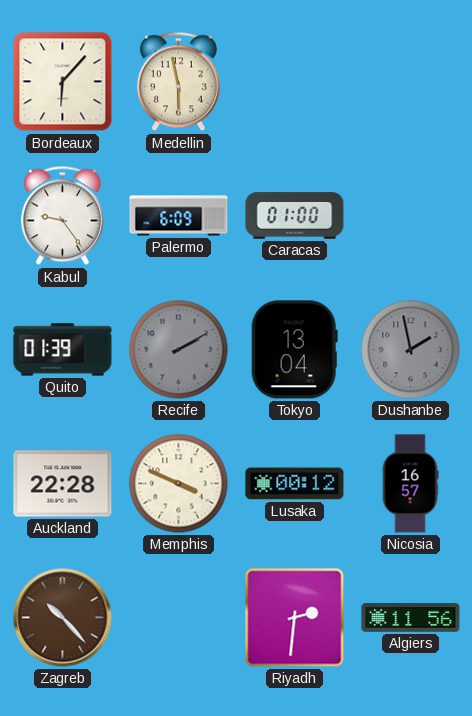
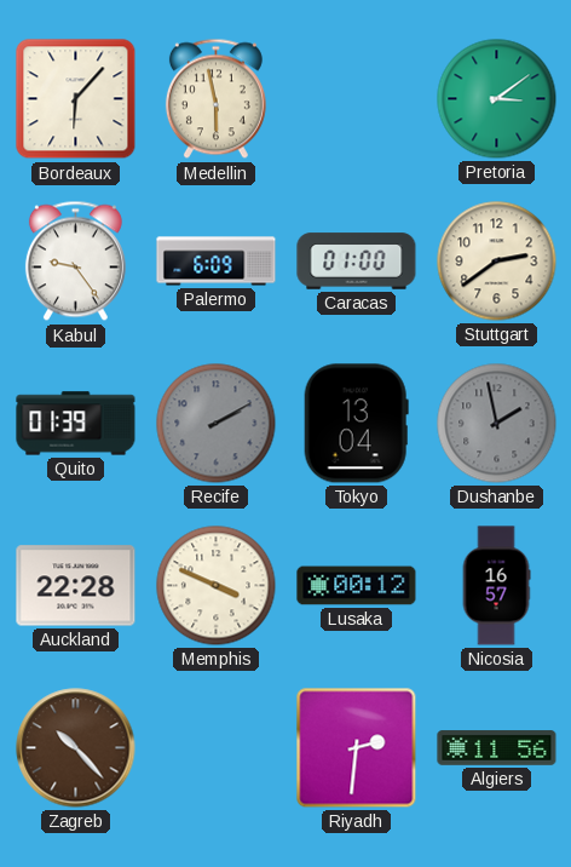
Pretoria: none -> 3:09 (497, 99)
Stuttgart: none -> 2:39 (497, 262)
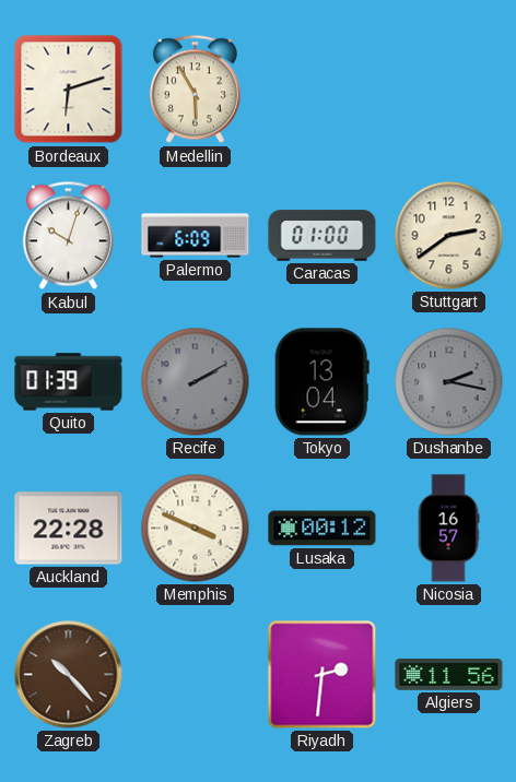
Bordeaux: 6:07 -> 6:12 (69, 90)
Medellin: 5:58 -> 5:55 (195, 90)
Pretoria: 3:09 -> none (497, 99)
Kabul: 9:24 -> 10:03 (68, 236)
Dushanbe: 1:58 -> 2:17 (449, 382)
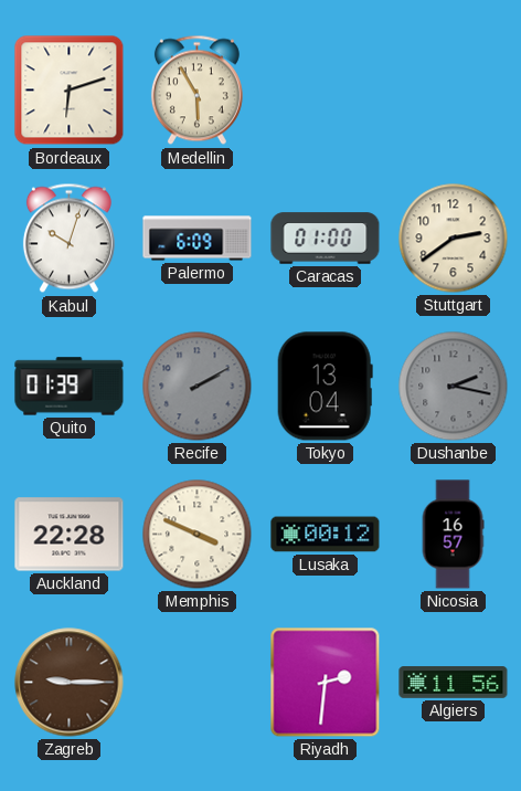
Zagreb: 10:23 -> 9:15 (70, 683)
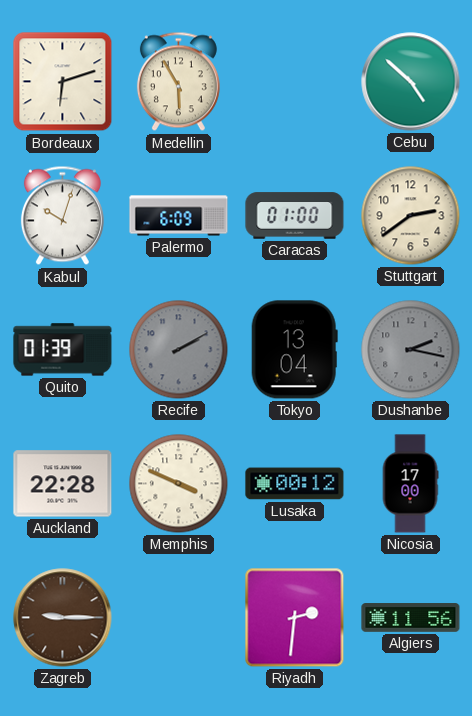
Cebu: none -> 4:52 (411, 82)
Nicosia: 16:57 -> 17:00 (410, 484)
